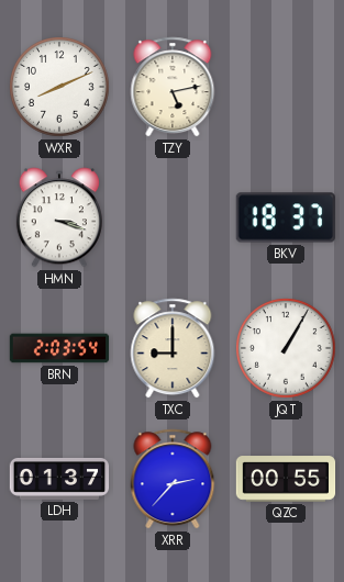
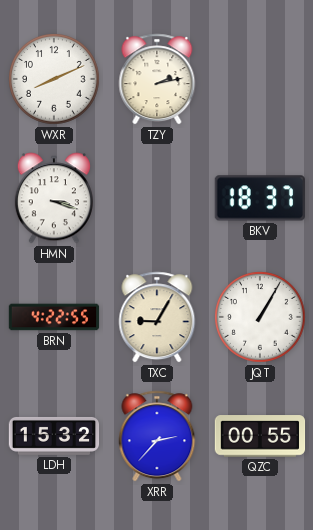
TZY: 5:13 -> 2:13 (157, 79)
BRN: 2:03 -> 4:22 (54, 317)
TXC: 9:00 -> 9:05 (157, 317)
LDH: 01:37 -> 15:32 (54, 436)
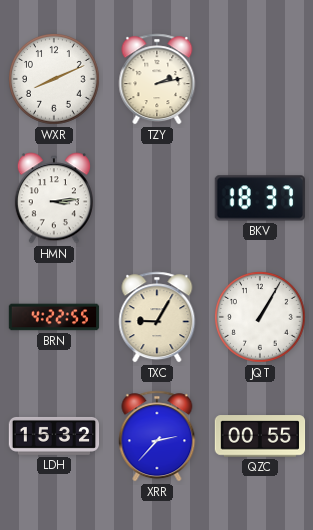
HMN: 3:18 -> 3:14 (54, 198)
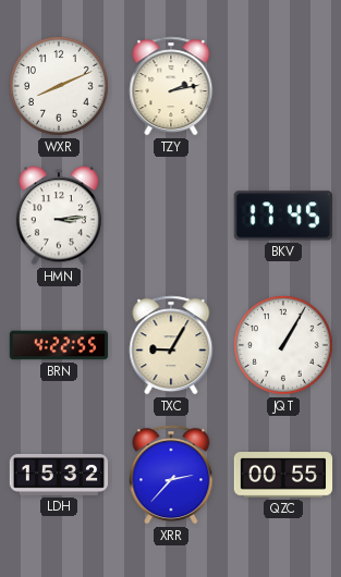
BKV: 18:37 -> 17:45 (283, 216)
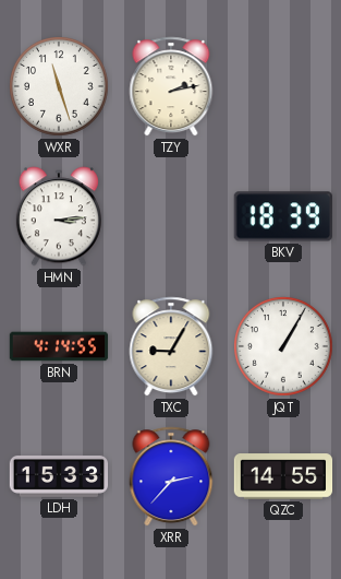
WXR: 8:11 -> 11:27 (60, 87)
BKV: 17:45 -> 18:39 (283, 216)
BRN: 4:22 -> 4:14 (59, 346)
LDH: 15:32 -> 15:33 (59, 476)
QZC: 00:55 -> 14:55 (283, 476)
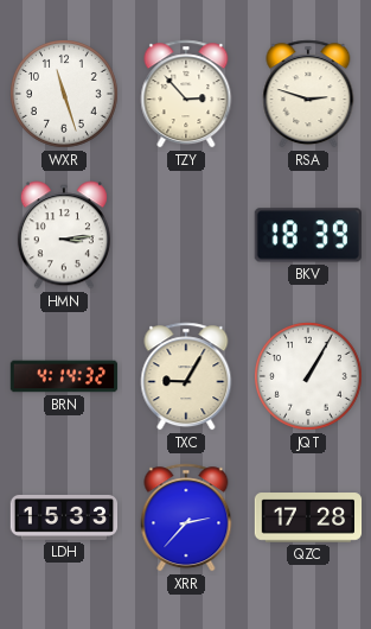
TZY: 2:13 -> 2:53 (186, 94)
RSA: none -> 2:48 (308, 94)
BRN: 4:14:55 -> 4:14:32 (64, 376)
QZC: 14:55 -> 17:28 (308, 517)
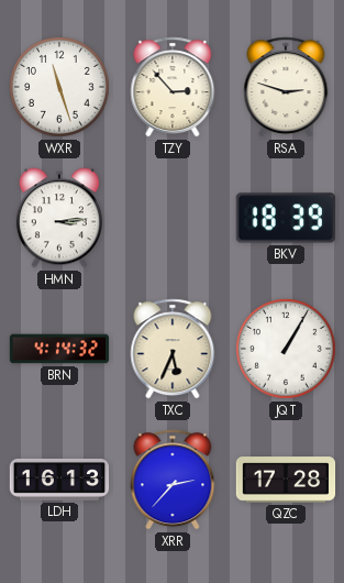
TXC: 9:05 -> 5:34 (173, 349)
LDH: 15:33 -> 16:13 (59, 480)
